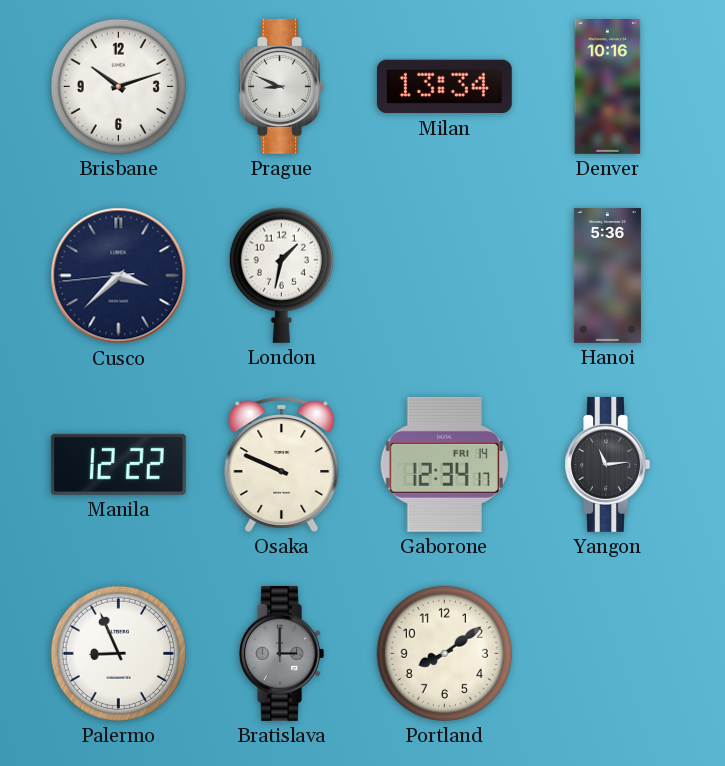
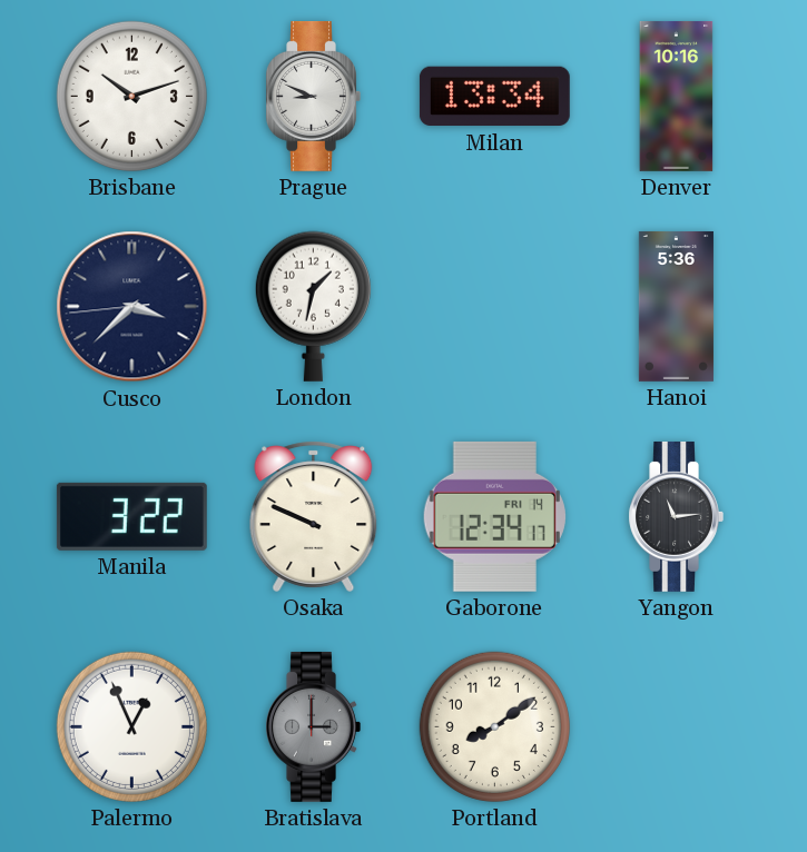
Manila: 12:22 -> 3:22 (131, 516)
Palermo: 8:56 -> 12:56 (131, 726)
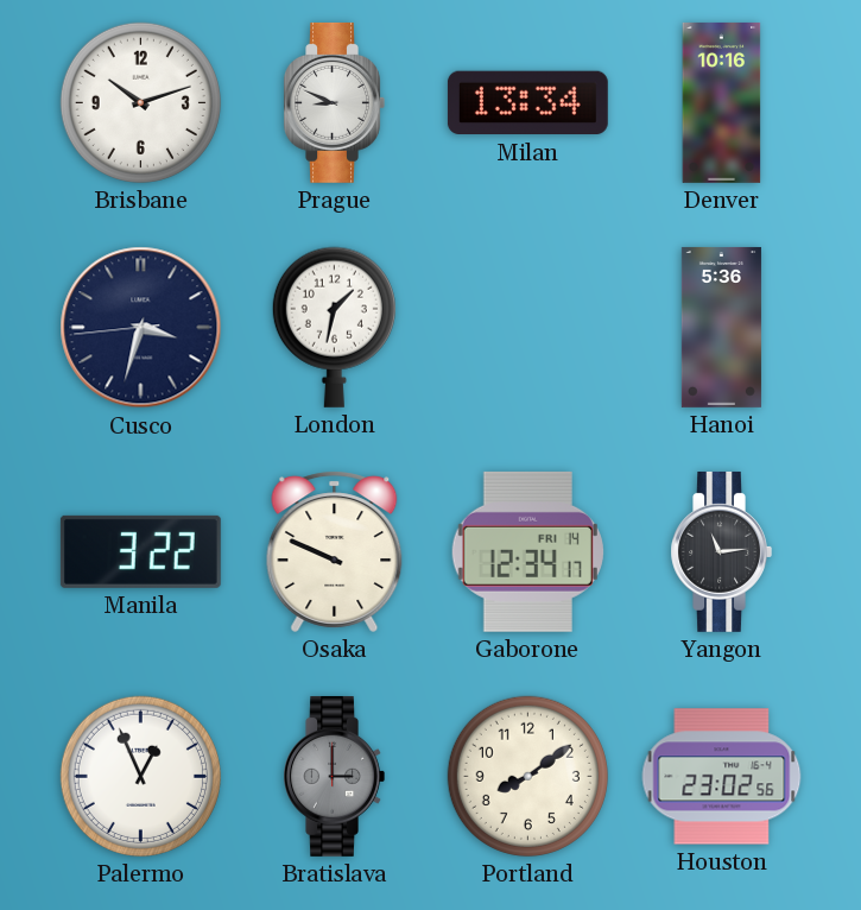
Cusco: 3:37 -> 3:32 (141, 328)
Houston: none -> 23:02 (722, 777)
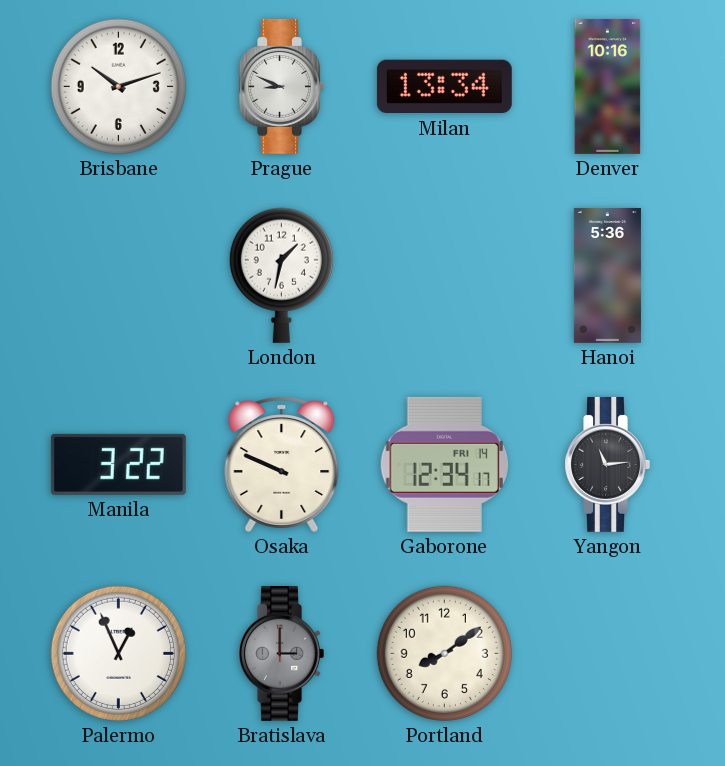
Cusco: 3:32 -> none (141, 328)
Houston: 23:02 -> none (722, 777)
